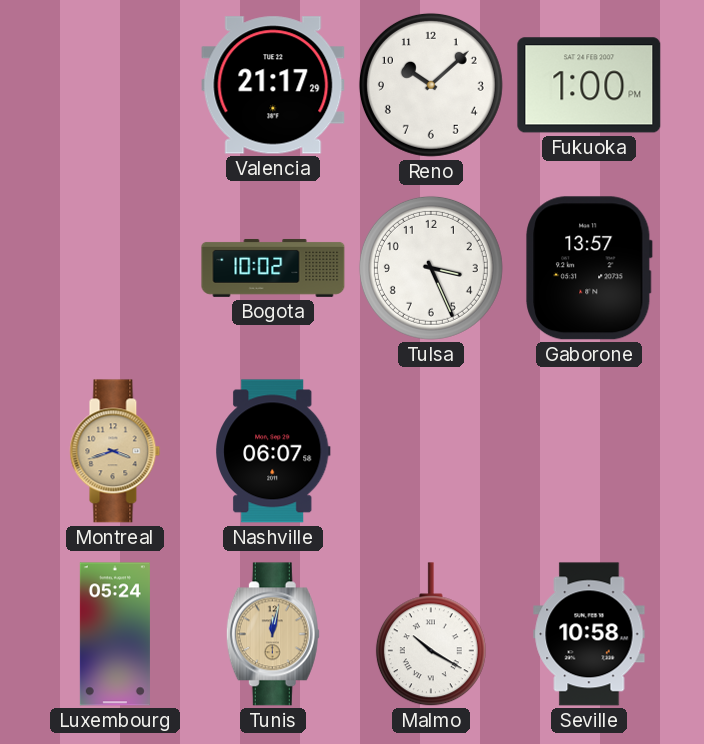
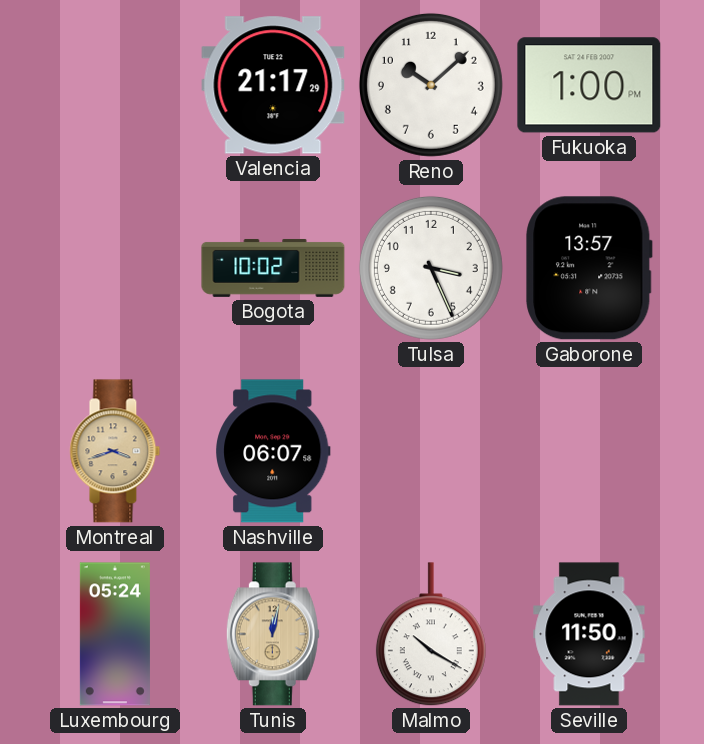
Seville: 10:58 -> 11:50 (589, 634)
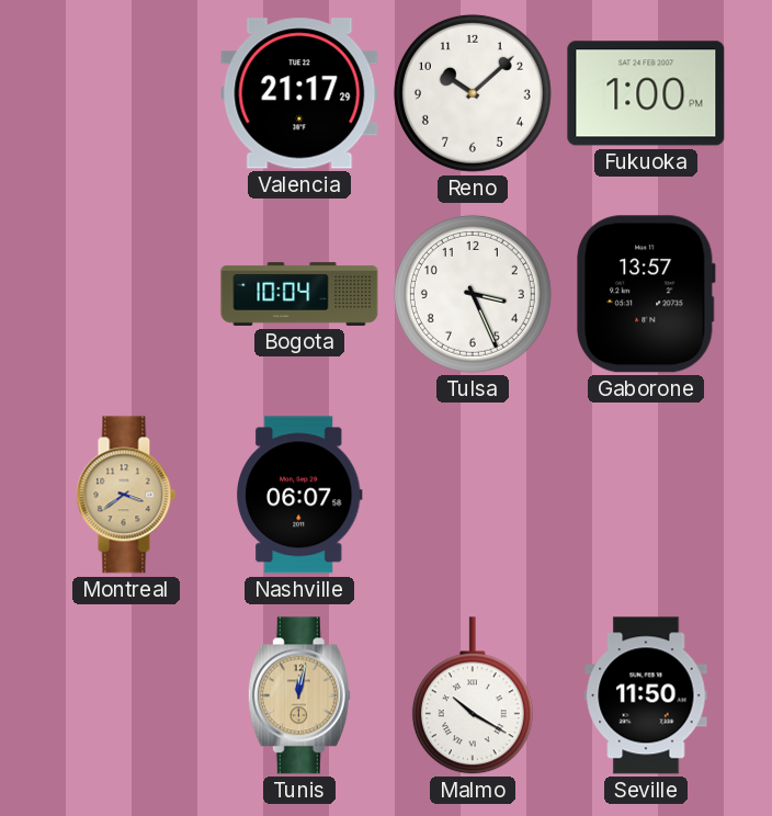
Bogota: 10:02 -> 10:04 (299, 294)
Montreal: 3:42 -> 3:39 (126, 495)
Luxembourg: 05:24 -> none (115, 634)
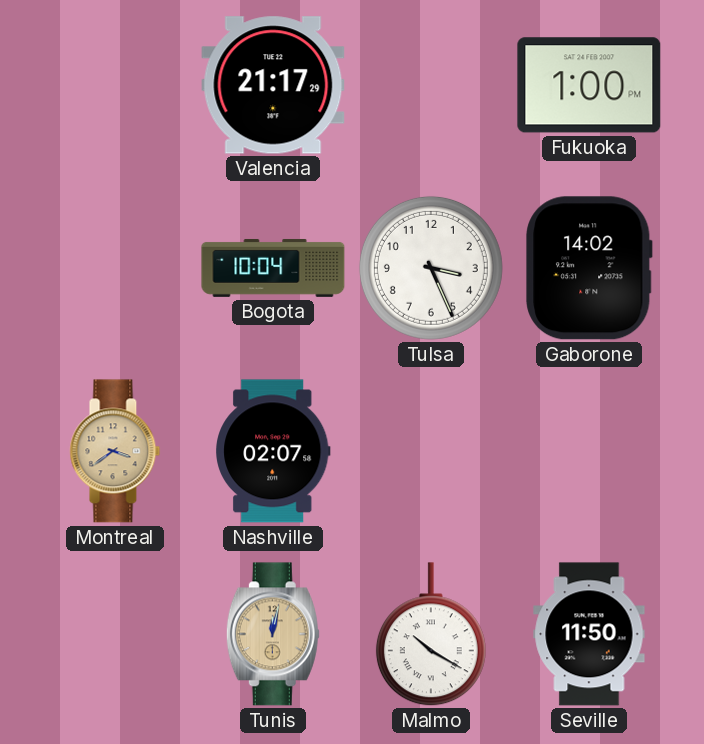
Reno: 10:08 -> none (473, 93)
Gaborone: 13:57 -> 14:02 (589, 268)
Nashville: 06:07 -> 02:07 (274, 451)
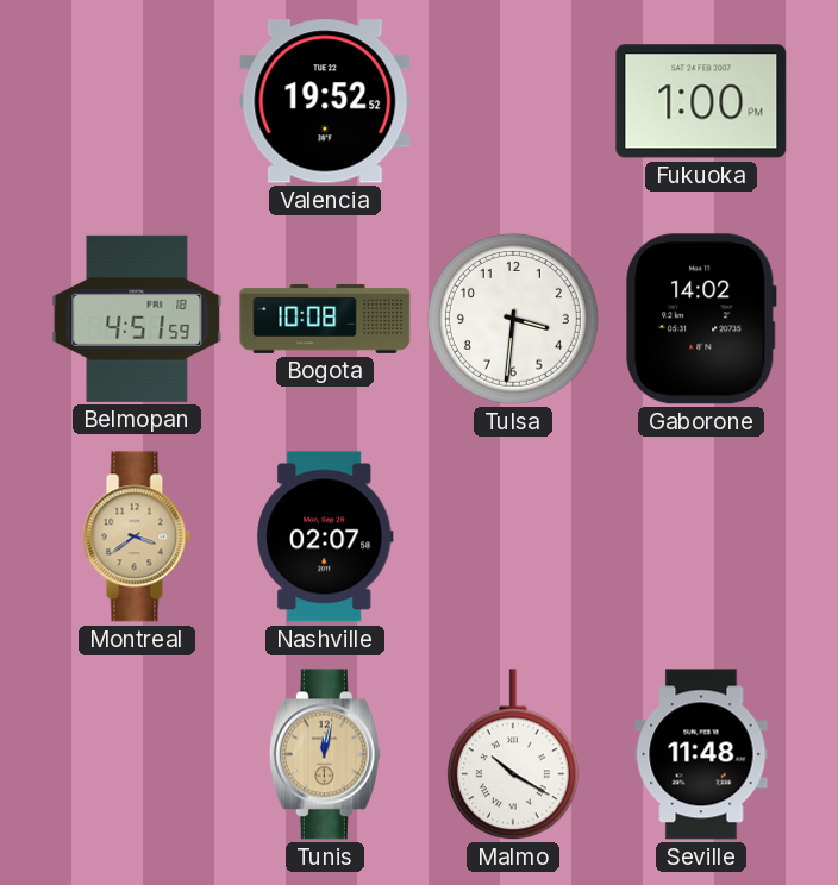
Valencia: 21:17 -> 19:52 (325, 101)
Belmopan: none -> 4:51 (137, 319)
Bogota: 10:04 -> 10:08 (325, 319)
Tulsa: 3:26 -> 3:31 (513, 319)
Seville: 11:50 -> 11:48 (701, 754)
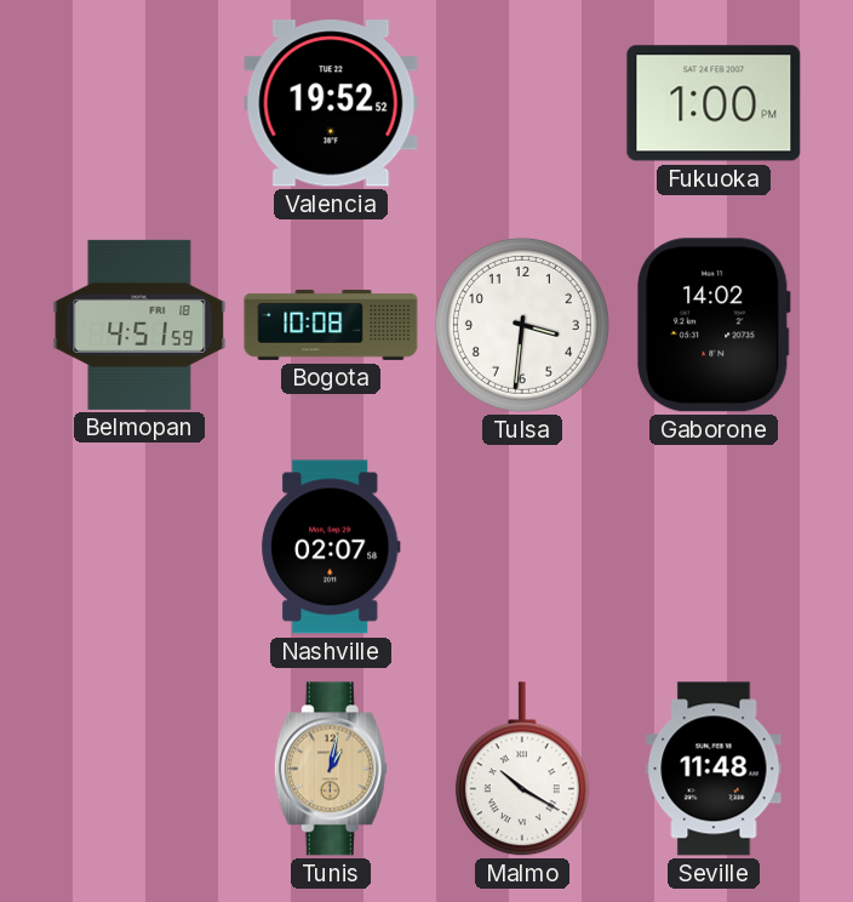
Montreal: 3:39 -> none (137, 536)
Tunis: 12:02 -> 1:02 (331, 769)
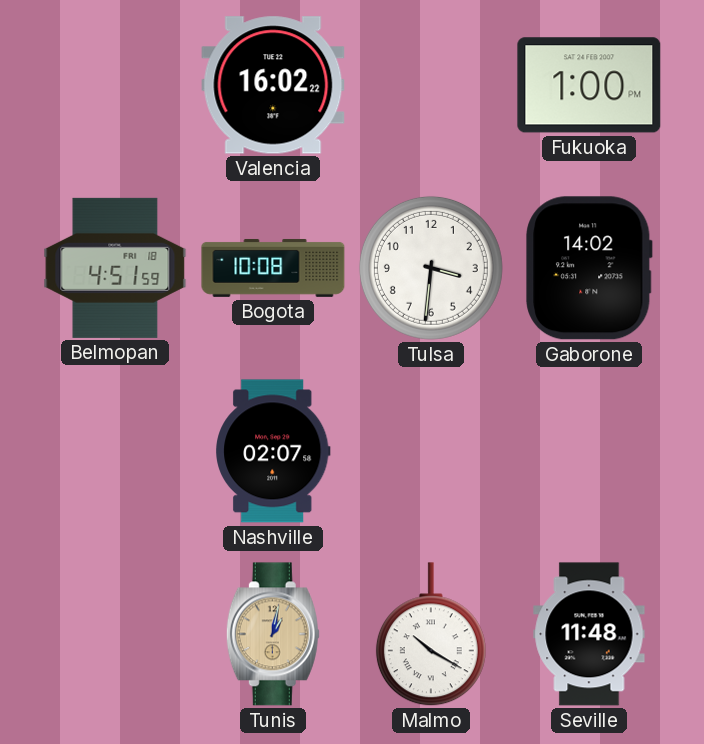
Valencia: 19:52 -> 16:02 (273, 85)
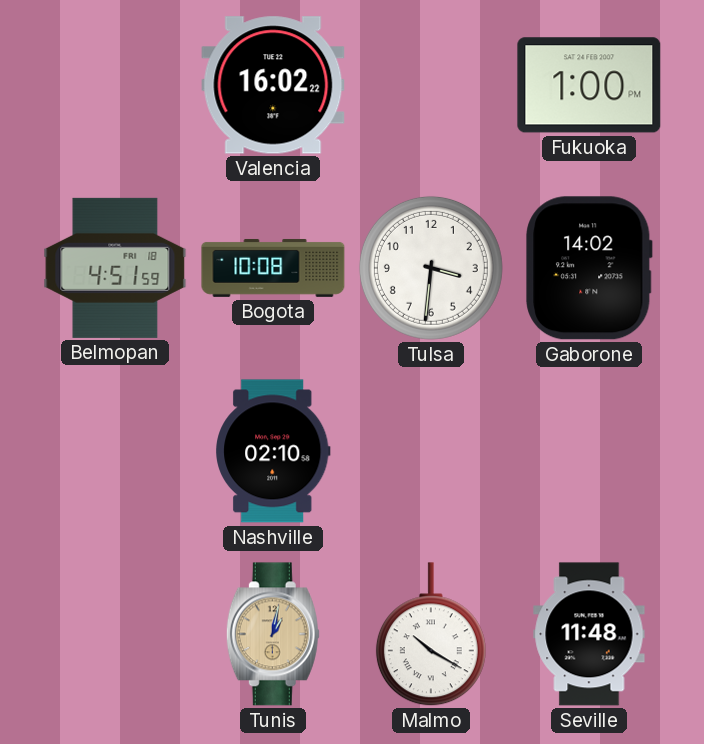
Nashville: 02:07 -> 02:10 (274, 451)
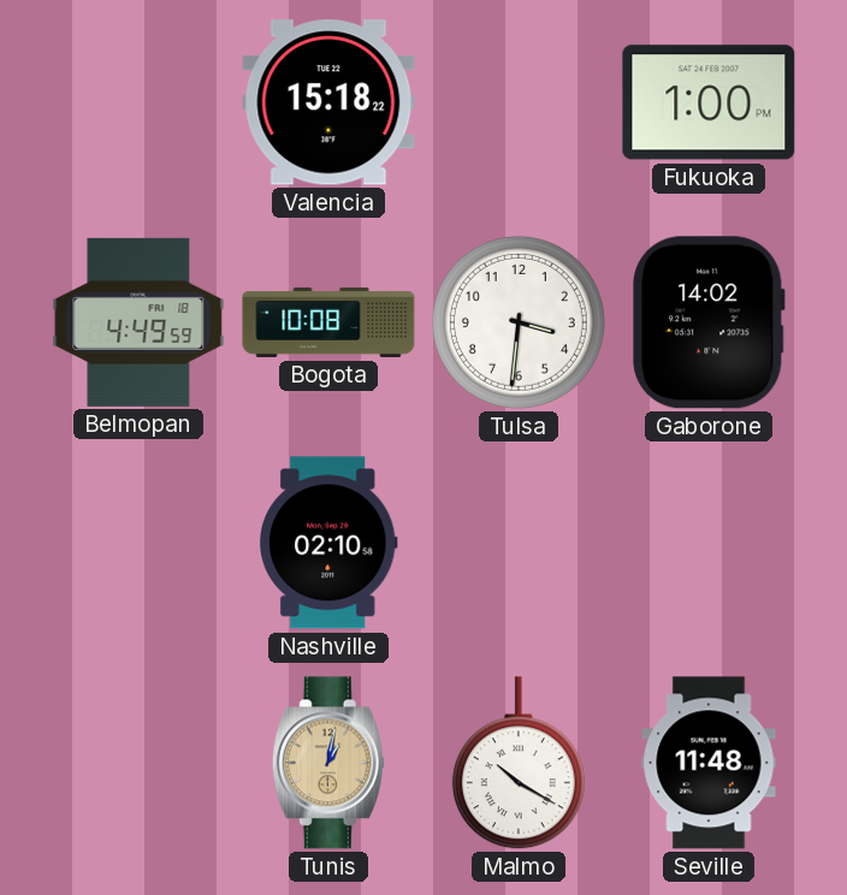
Valencia: 16:02 -> 15:18 (328, 102)
Belmopan: 4:51 -> 4:49 (138, 322)
